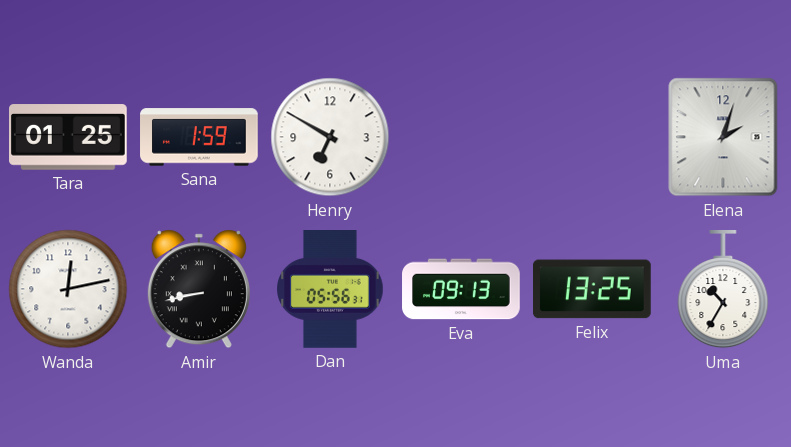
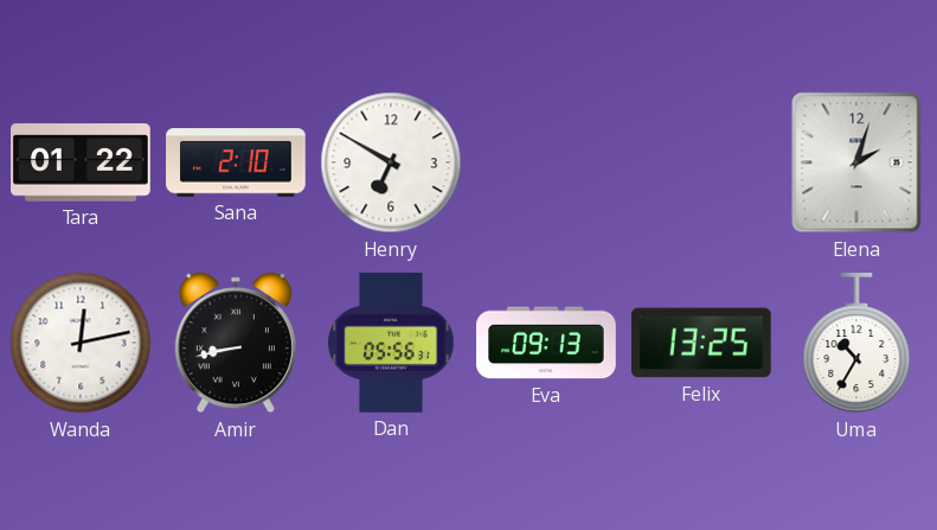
Tara: 01:25 -> 01:22 (82, 162)
Sana: 1:59 -> 2:10 (236, 162)
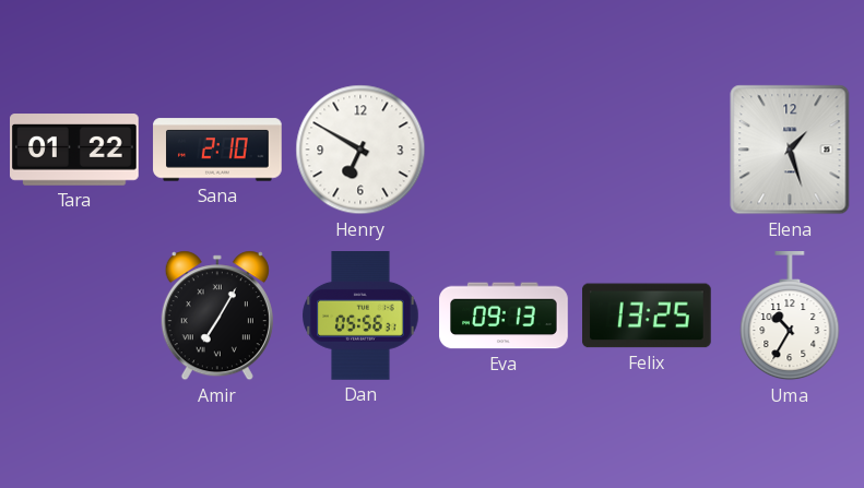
Elena: 2:03 -> 1:27 (790, 150)
Wanda: 12:13 -> none (81, 343)
Amir: 8:43 -> 7:05 (217, 316)
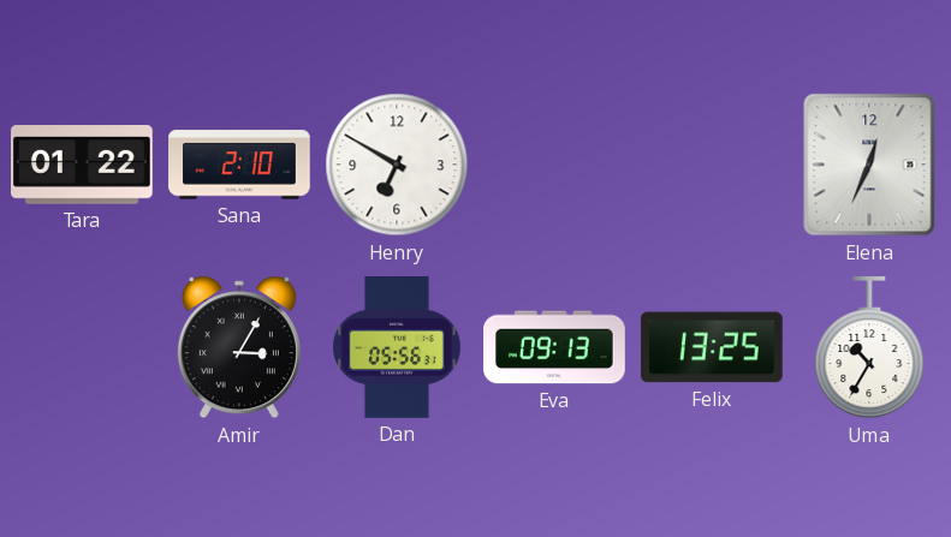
Elena: 1:27 -> 12:34 (869, 165)
Amir: 7:05 -> 3:05 (239, 347)
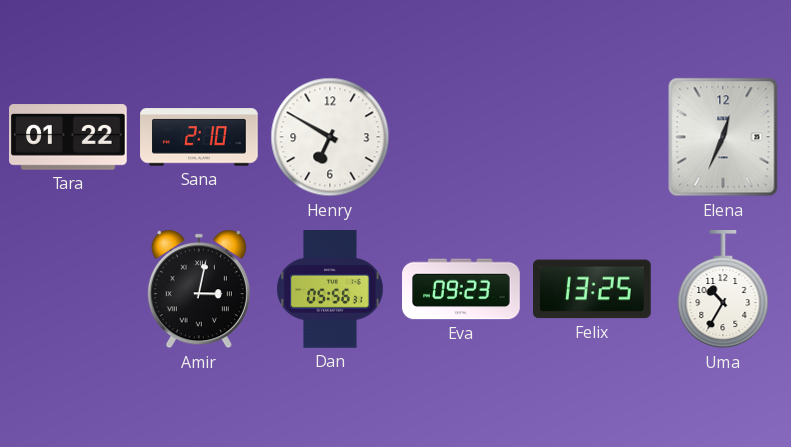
Amir: 3:05 -> 3:02 (199, 289)
Eva: 09:13 -> 09:23 (461, 289)
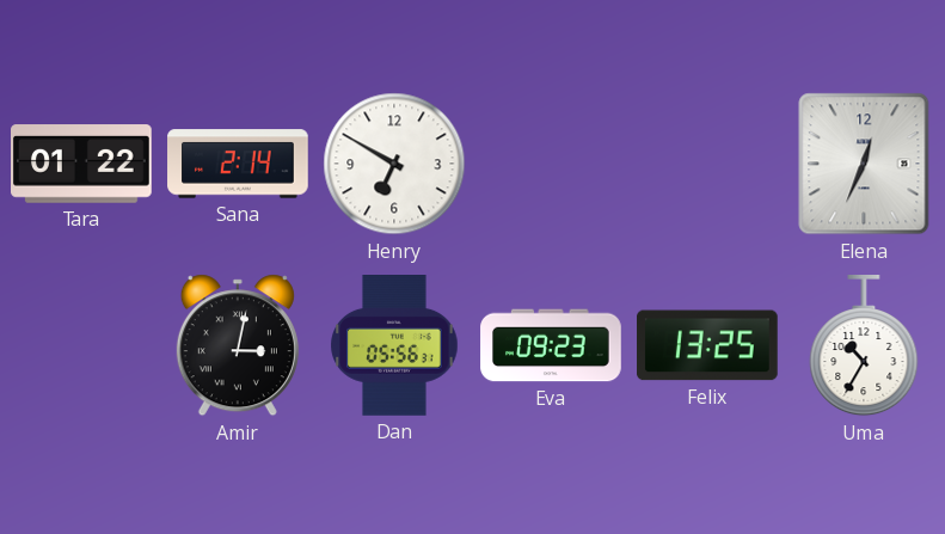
Sana: 2:10 -> 2:14 (238, 164)
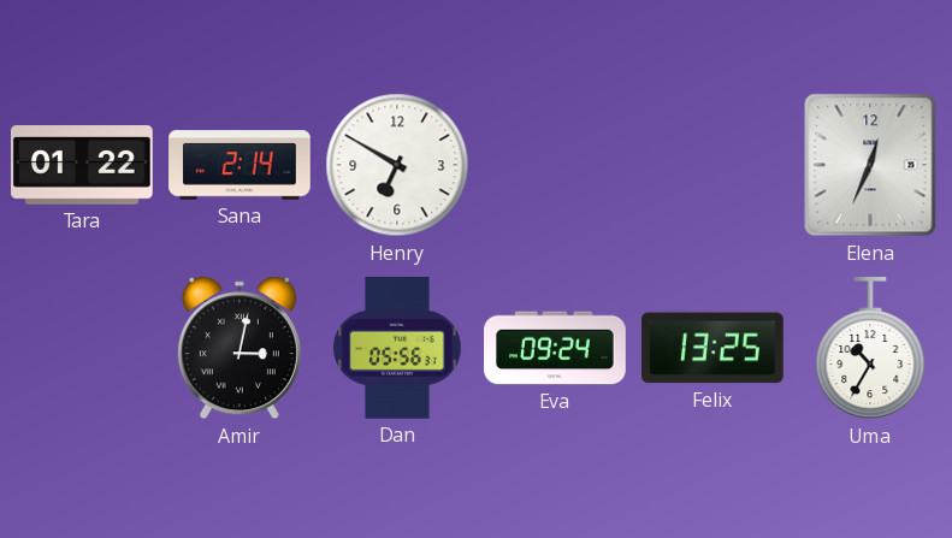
Eva: 09:23 -> 09:24 (555, 348)
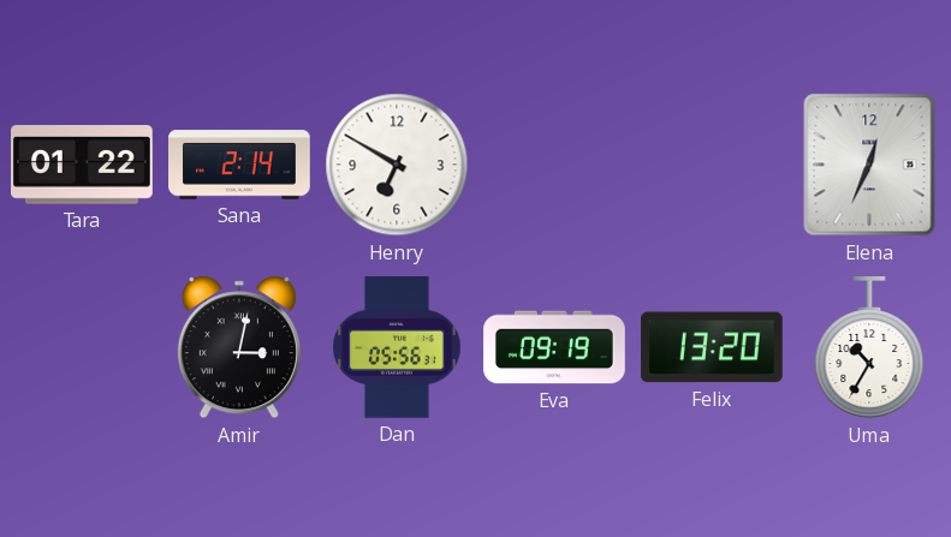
Eva: 09:24 -> 09:19 (554, 347)
Felix: 13:25 -> 13:20 (713, 347)
